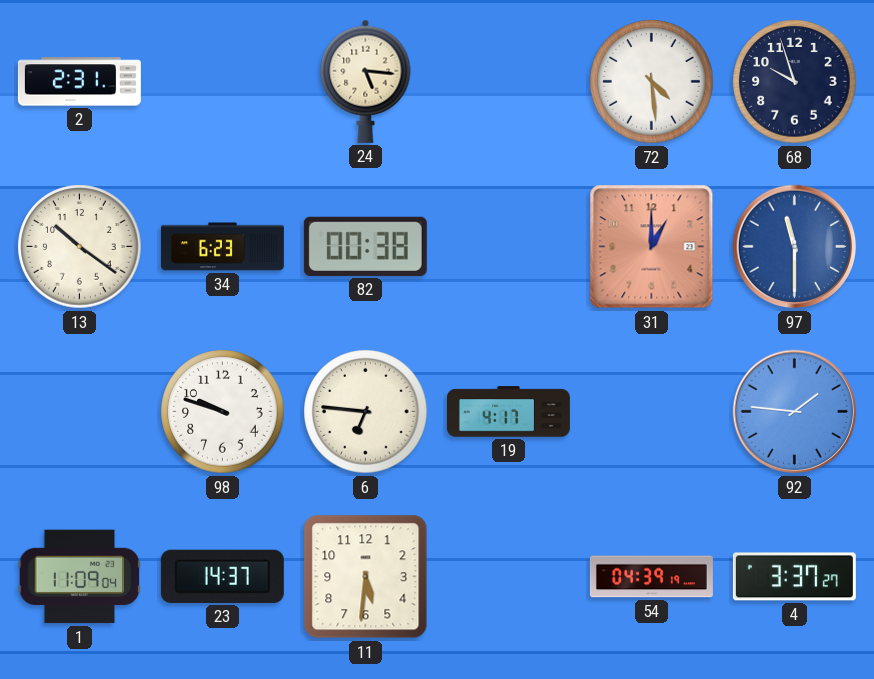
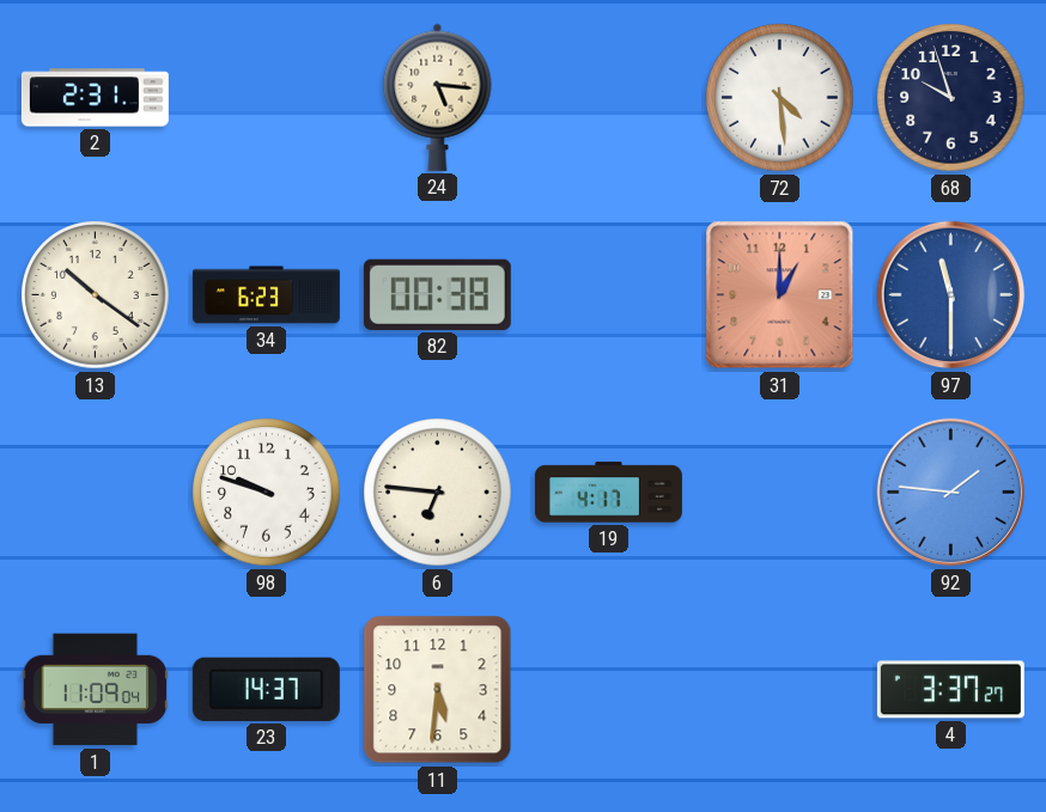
54: 04:39 -> none (651, 577)
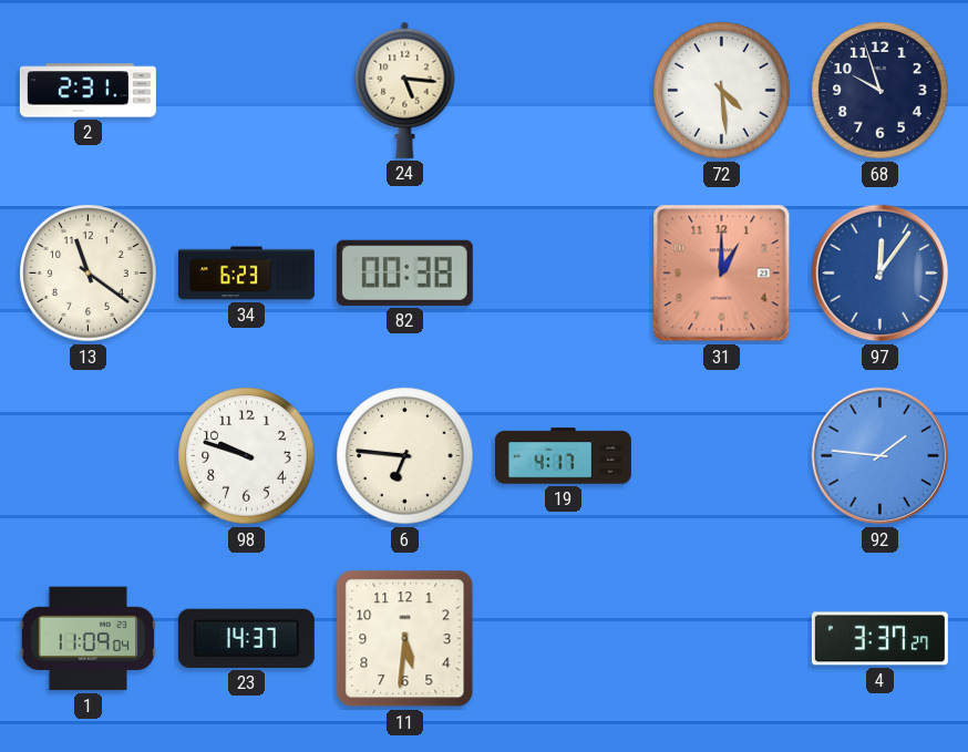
13: 10:21 -> 11:21 (89, 274)
97: 11:30 -> 12:06 (881, 274)
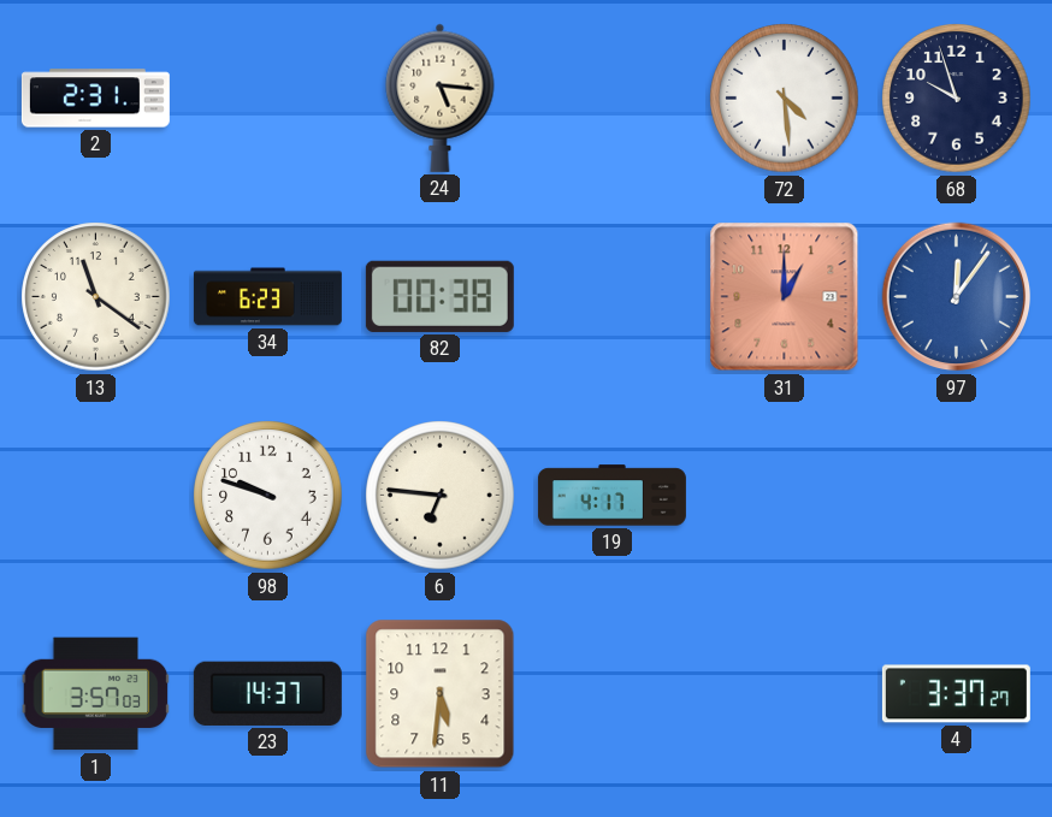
92: 1:46 -> none (881, 456)
1: 11:09 -> 3:57 (96, 694)
